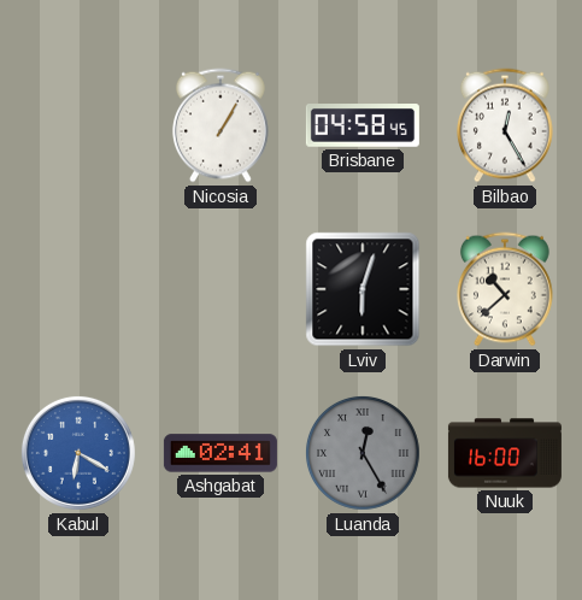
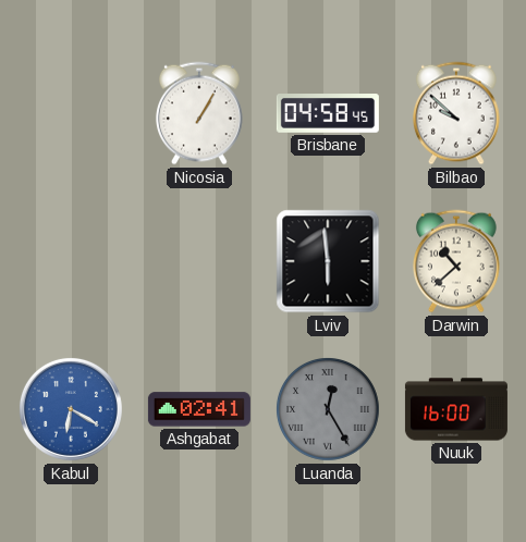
Bilbao: 12:25 -> 9:52 (456, 113)
Lviv: 6:03 -> 5:59 (328, 261)
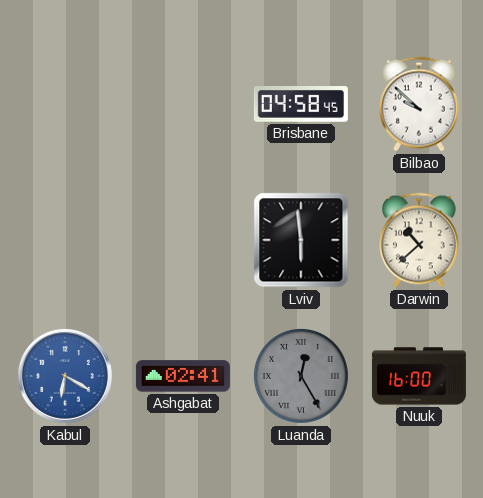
Nicosia: 1:05 -> none (199, 113)
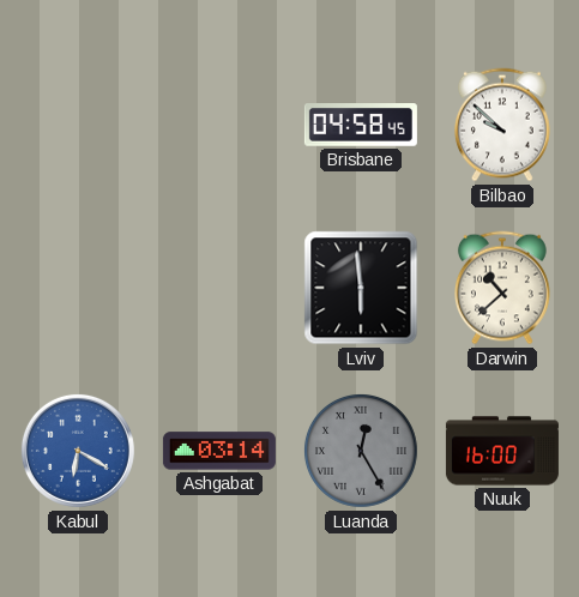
Ashgabat: 02:41 -> 03:14 (219, 451)
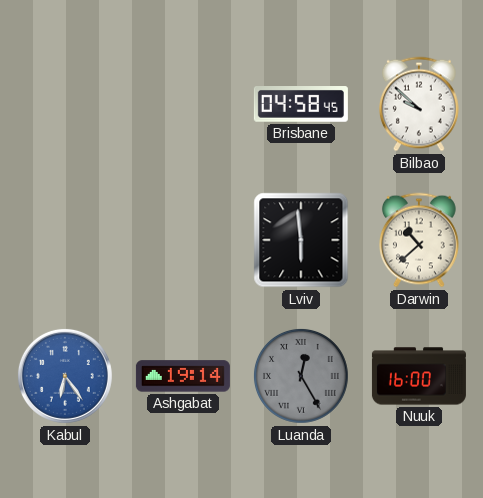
Kabul: 6:20 -> 6:24 (65, 376)
Ashgabat: 03:14 -> 19:14 (183, 376)
